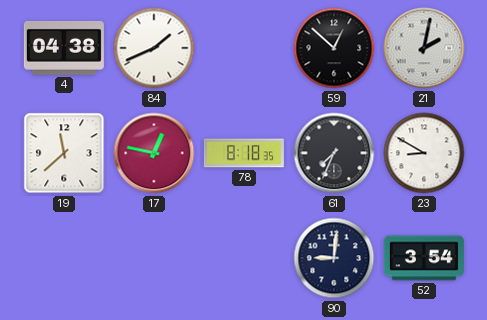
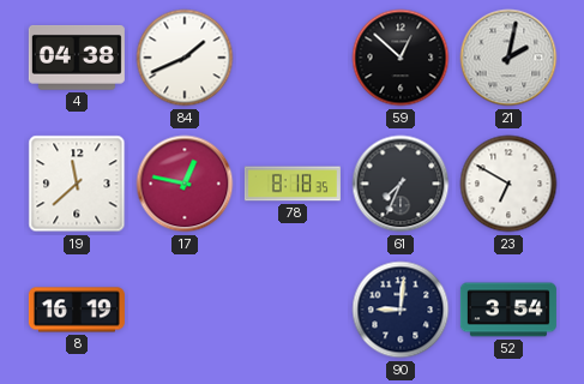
23: 8:50 -> 6:50 (508, 184)
8: none -> 16:19 (77, 310)
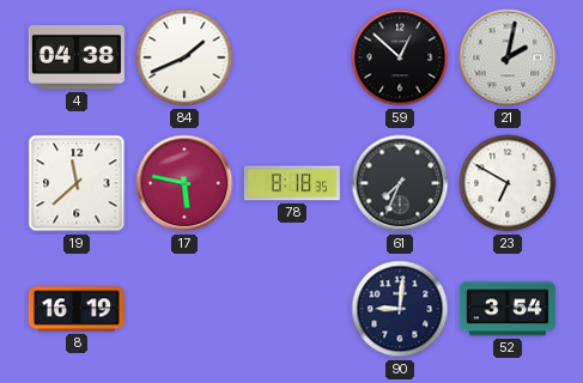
17: 12:47 -> 5:47 (184, 183)
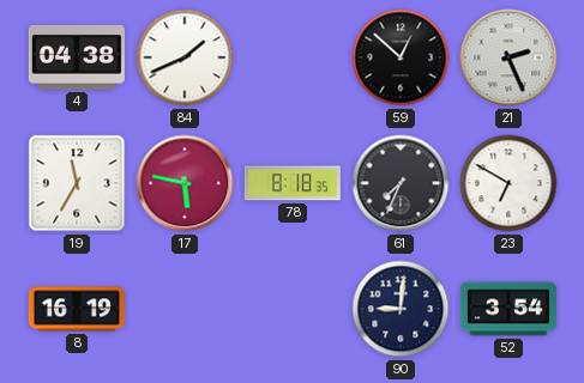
21: 2:02 -> 2:26 (508, 57)
19: 11:38 -> 11:35 (77, 183)
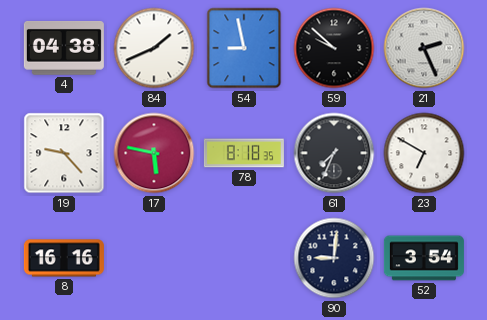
54: none -> 8:58 (244, 48)
59: 12:52 -> 9:52 (334, 48)
19: 11:35 -> 9:23 (64, 153)
8: 16:19 -> 16:16 (64, 258)
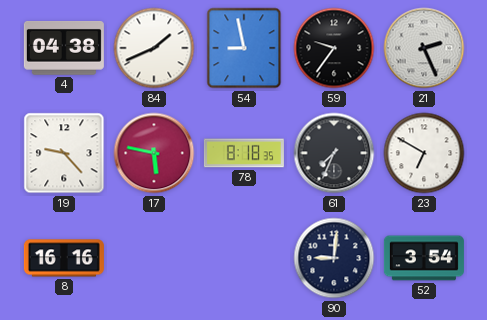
59: 9:52 -> 9:36 (334, 48)
